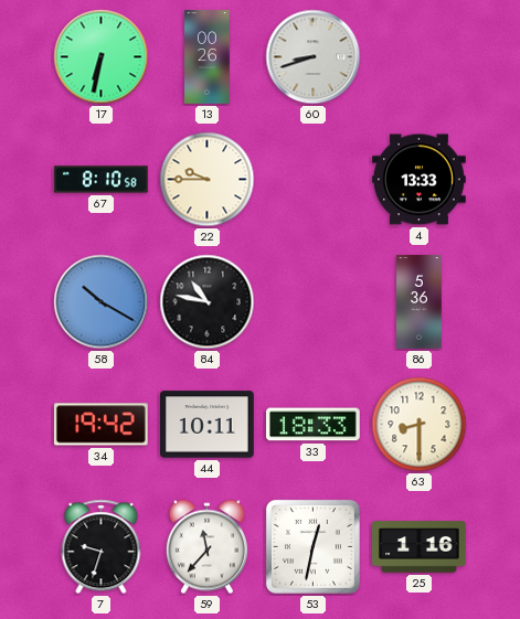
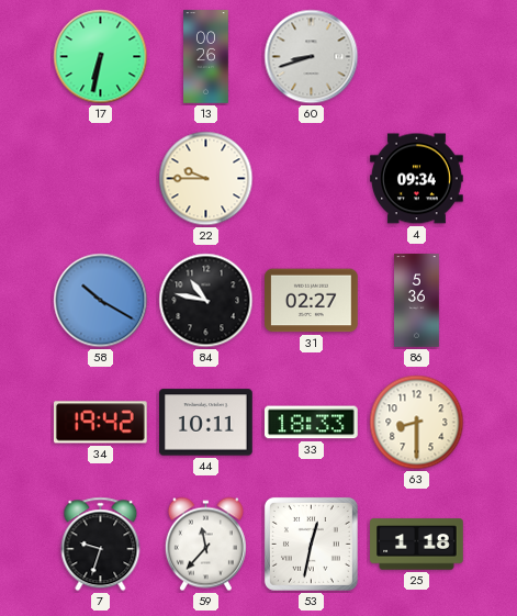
67: 8:10 -> none (102, 180)
4: 13:33 -> 09:34 (417, 179)
31: none -> 02:27 (312, 301)
25: 1:16 -> 1:18 (417, 545)
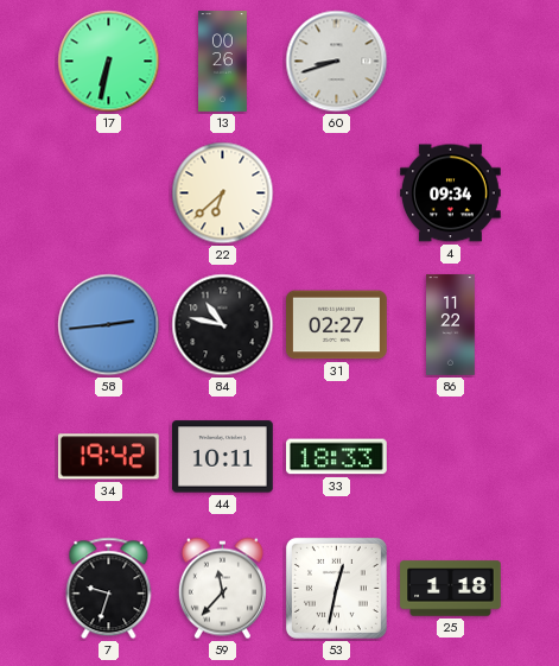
22: 9:45 -> 6:38 (223, 194)
58: 10:20 -> 2:44 (109, 325)
86: 5:36 -> 11:22 (451, 325)
63: 8:30 -> none (417, 423)
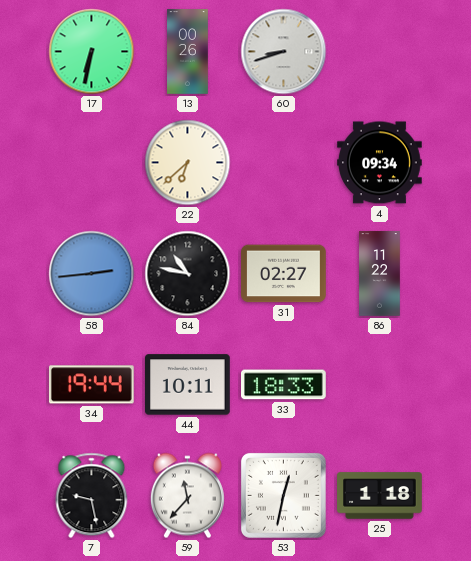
34: 19:42 -> 19:44 (91, 385)
7: 9:33 -> 9:28 (92, 496)
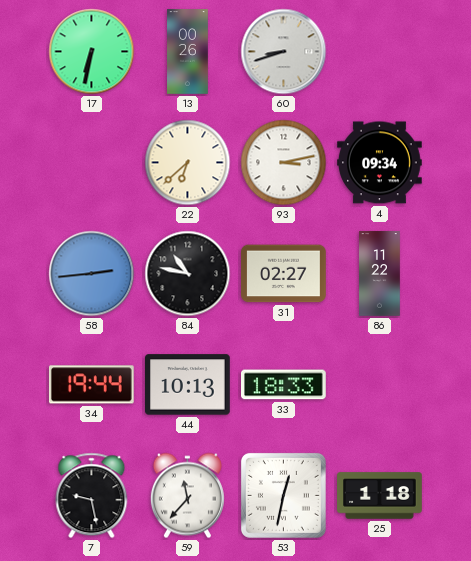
93: none -> 3:13 (284, 163)
44: 10:11 -> 10:13 (188, 385)
